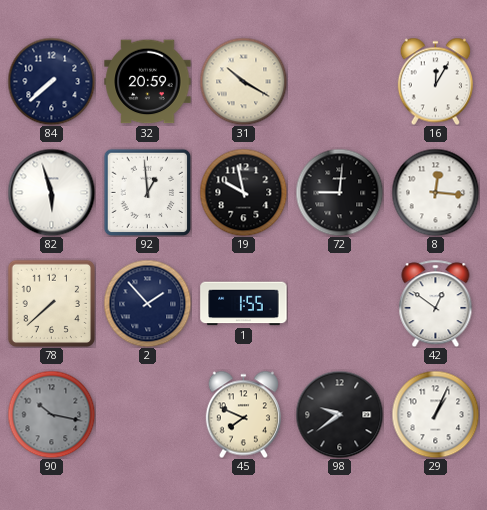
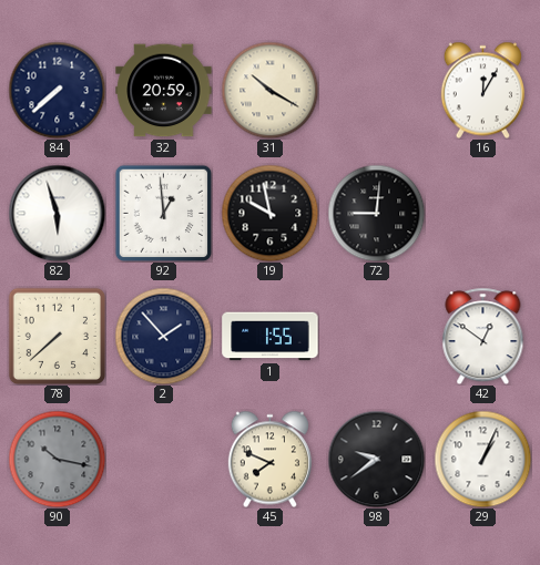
8: 12:16 -> none (435, 192)
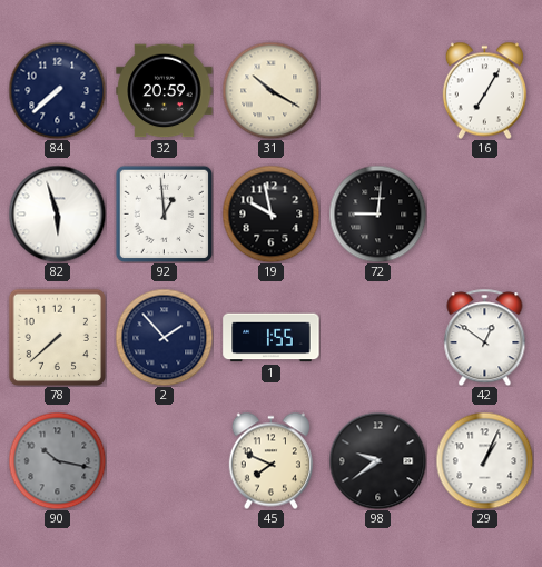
16: 12:05 -> 7:05 (484, 90)
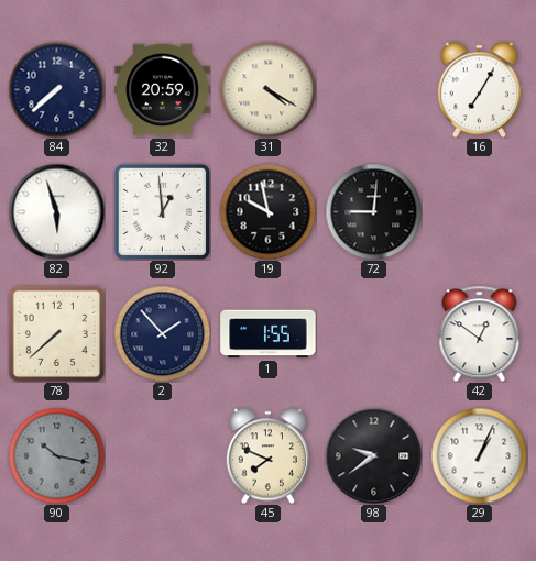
31: 10:20 -> 4:20 (267, 89)
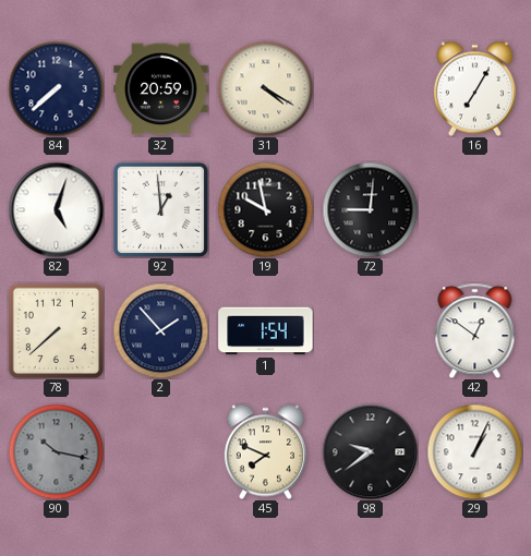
82: 5:57 -> 5:03 (56, 209)
1: 1:55 -> 1:54 (266, 331)
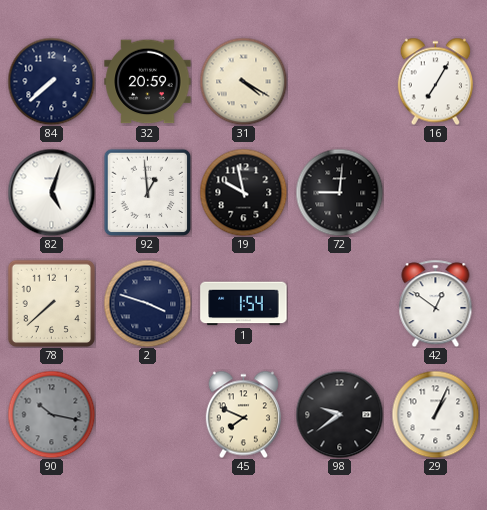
2: 1:53 -> 3:48 (147, 303)
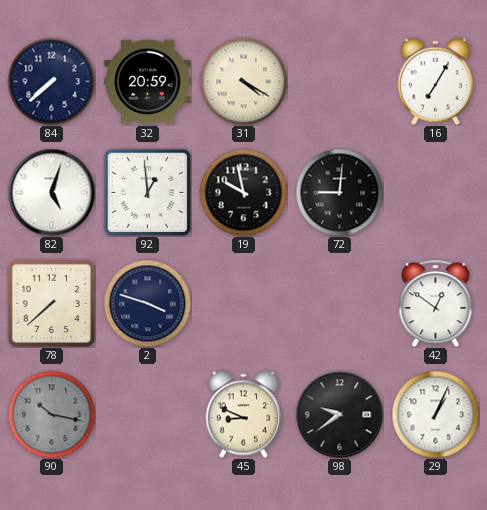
1: 1:54 -> none (244, 304)
45: 7:49 -> 8:49 (243, 414)
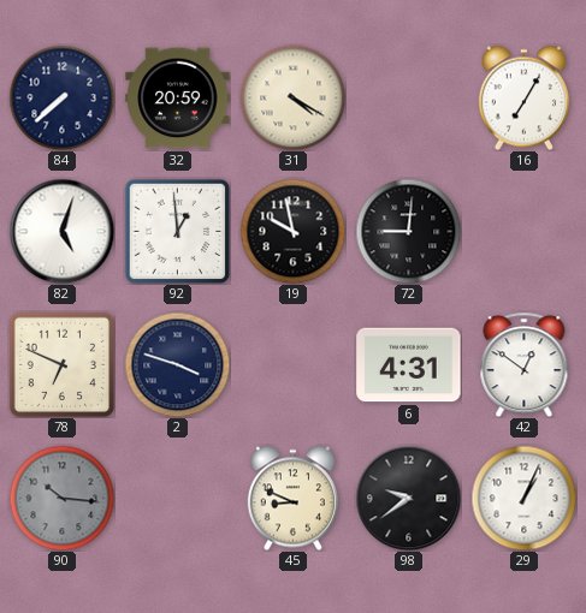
78: 7:38 -> 6:49 (61, 364)
6: none -> 4:31 (409, 365)
90: 10:17 -> 10:16 (61, 498)
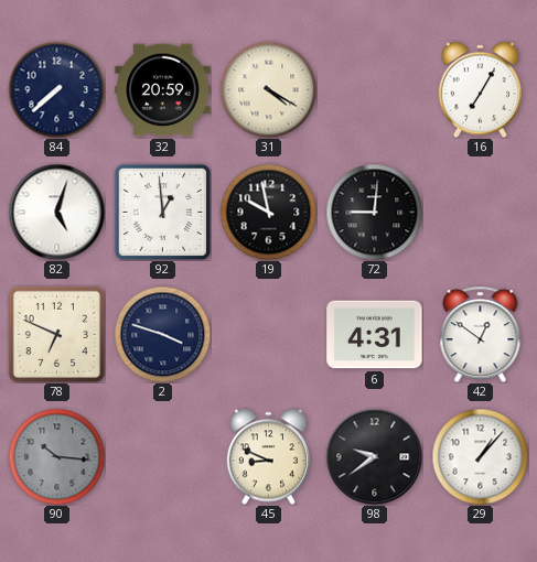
29: 1:04 -> 1:07 (480, 456)
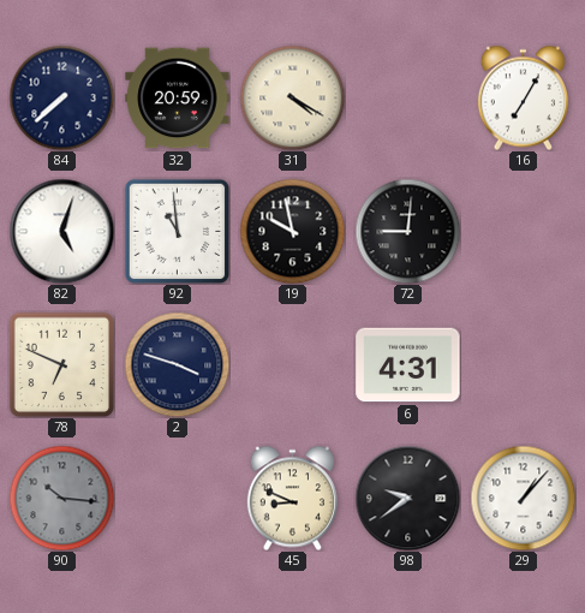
92: 12:59 -> 10:59 (177, 231)
42: 12:51 -> none (481, 334)
